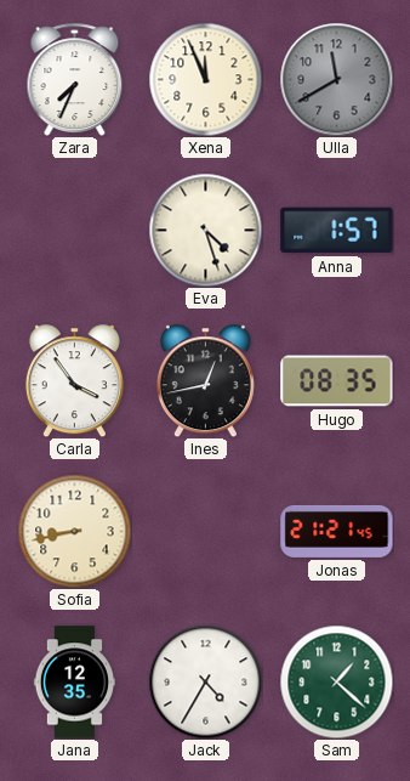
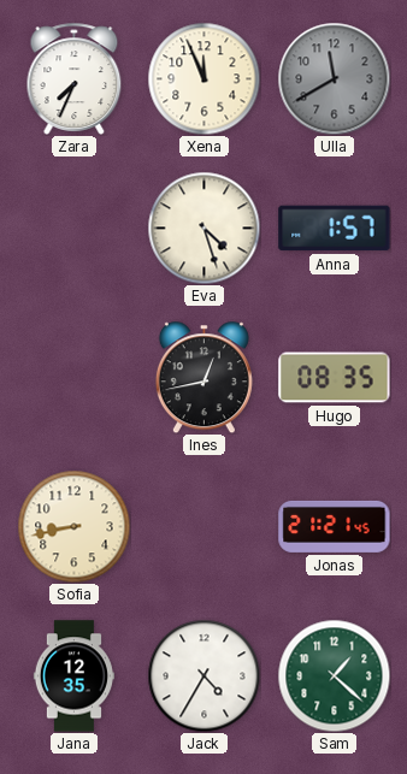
Carla: 3:54 -> none (74, 380)
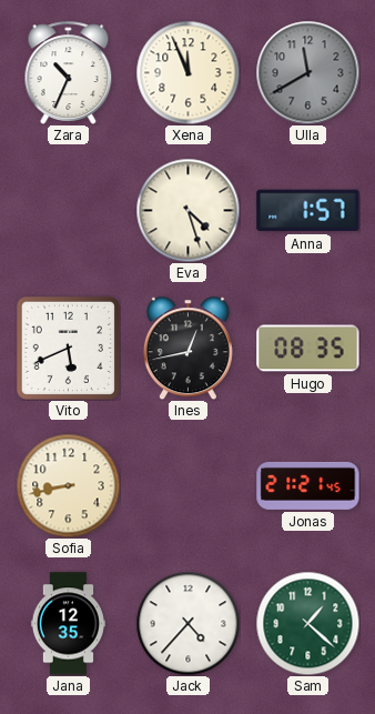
Zara: 7:34 -> 10:34 (69, 72)
Vito: none -> 5:41 (68, 348)
Jack: 4:35 -> 4:37 (187, 623)
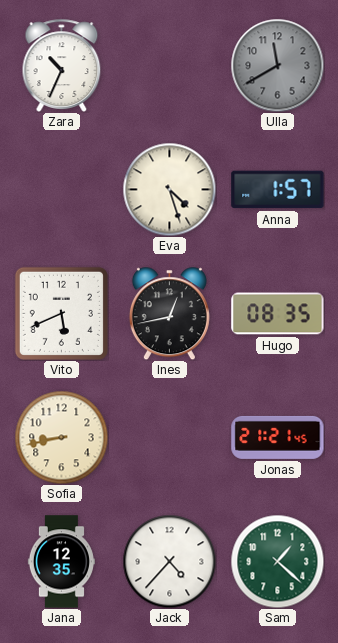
Xena: 11:56 -> none (187, 72)
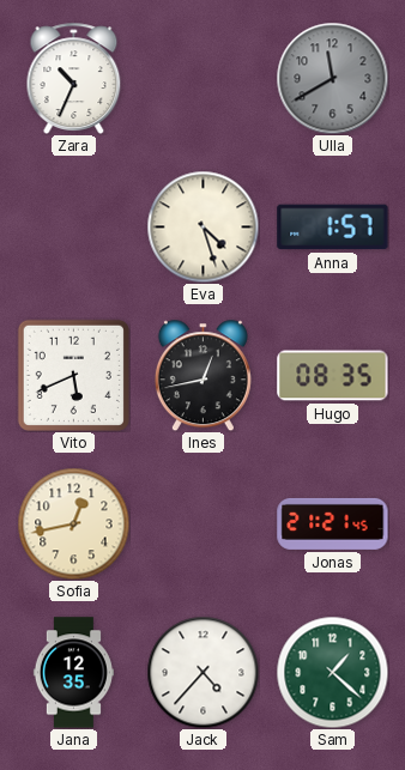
Sofia: 8:43 -> 12:43 (73, 523)
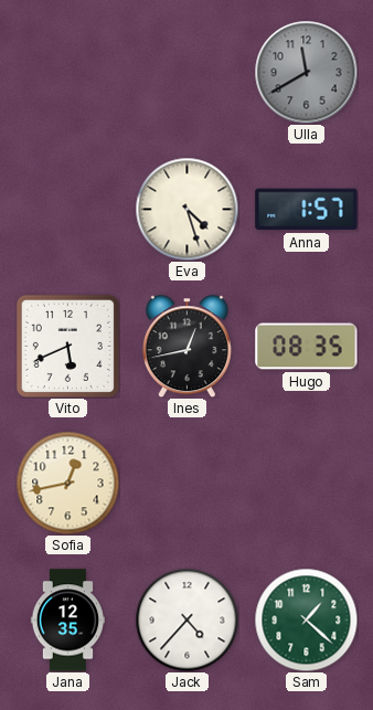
Zara: 10:34 -> none (74, 78)
Jonas: 21:21 -> none (333, 523)
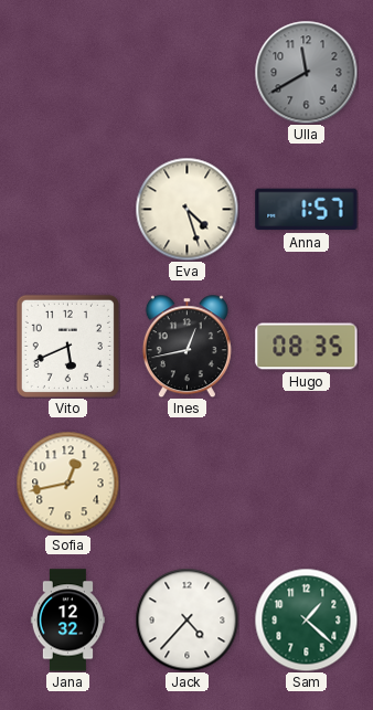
Jana: 12:35 -> 12:32 (67, 621)
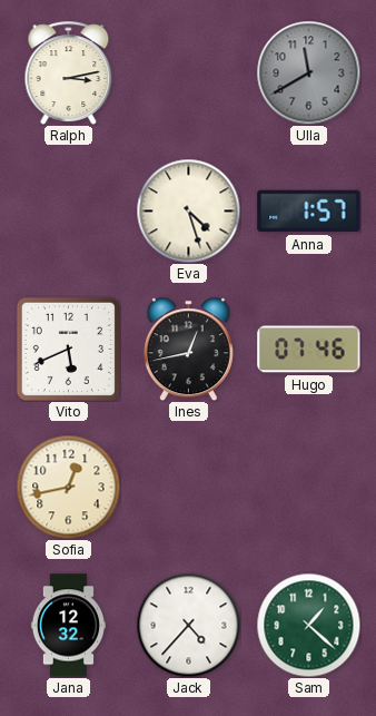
Ralph: none -> 3:13 (69, 72)
Hugo: 08:35 -> 07:46 (309, 350)
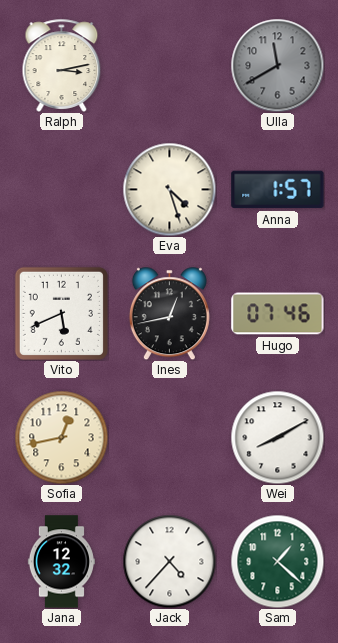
Wei: none -> 8:10 (277, 437)
